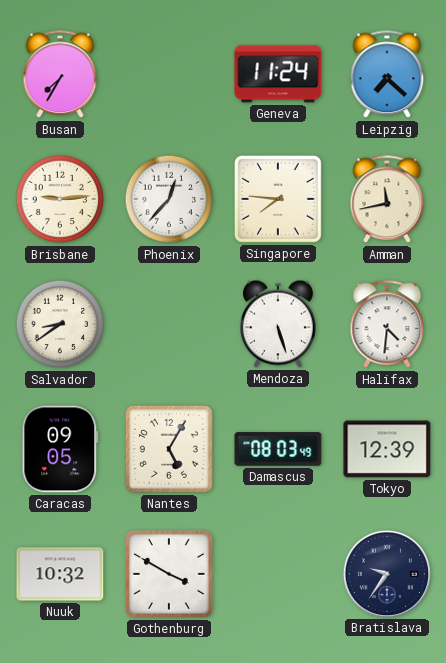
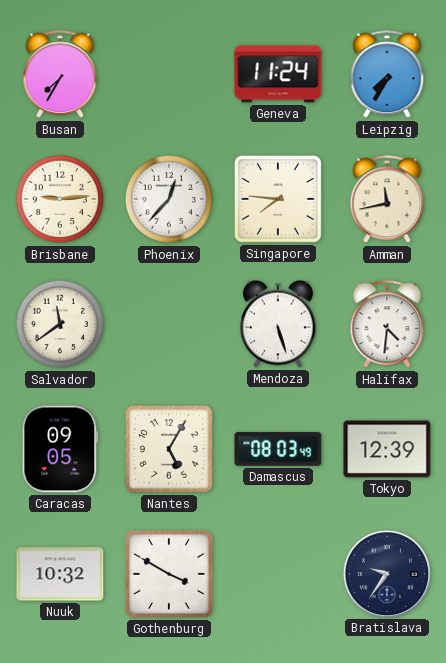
Leipzig: 7:22 -> 7:35 (387, 75)
Salvador: 8:39 -> 11:39 (60, 324)
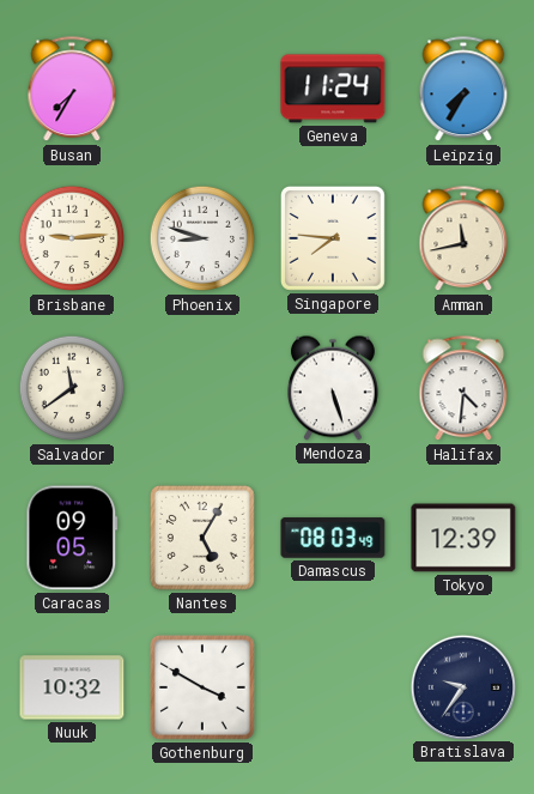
Phoenix: 12:37 -> 8:48 (202, 238)
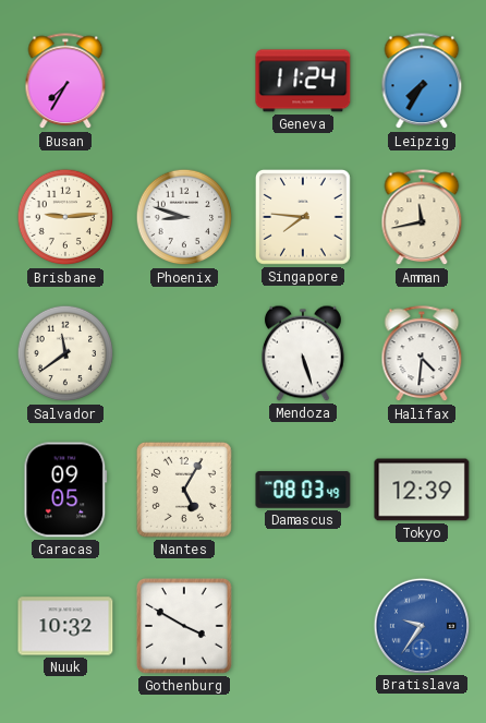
Bratislava dial: navy -> blue (421, 625)
